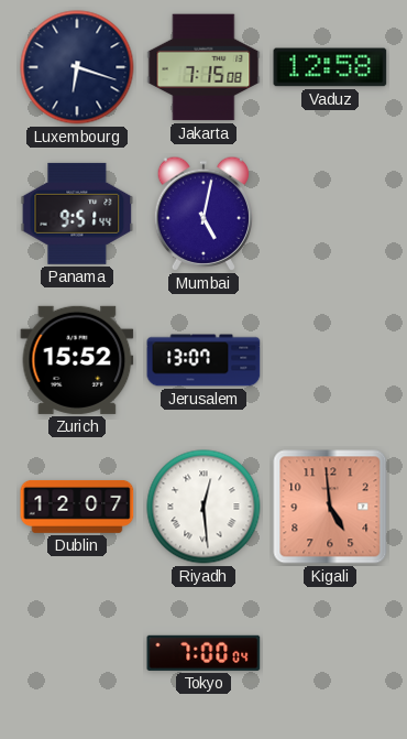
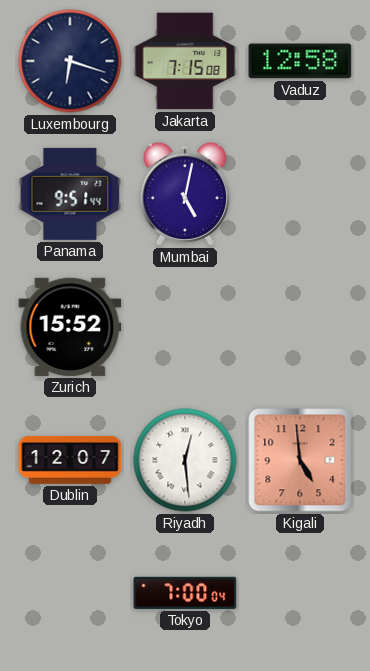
Jerusalem: 13:07 -> none (204, 360)
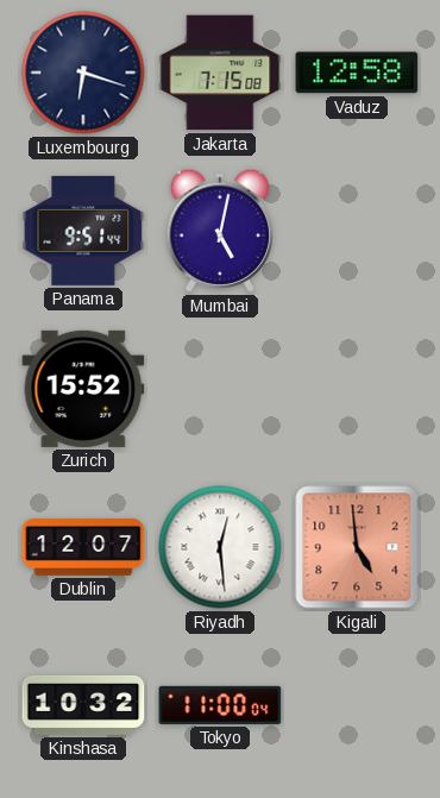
Kinshasa: none -> 10:32 (83, 705)
Tokyo: 7:00 -> 11:00 (220, 705)
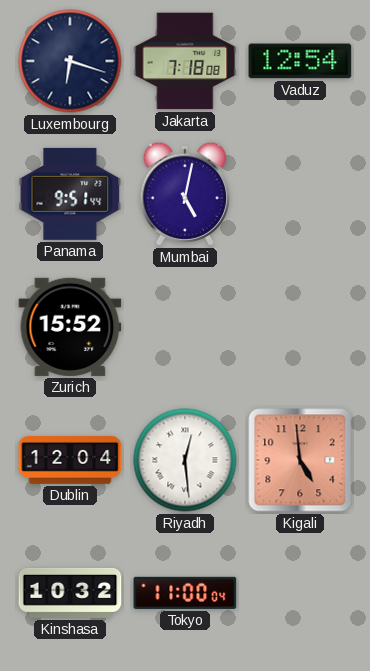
Jakarta: 7:15 -> 7:18 (185, 61)
Vaduz: 12:58 -> 12:54 (300, 61)
Dublin: 12:07 -> 12:04 (70, 460)
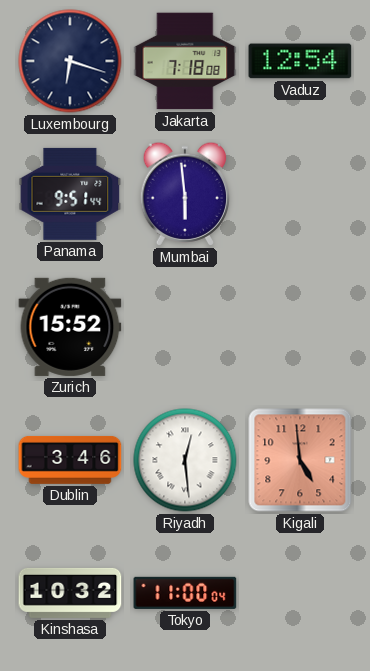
Mumbai: 5:02 -> 5:59 (184, 194)
Dublin: 12:04 -> 3:46 (70, 460)
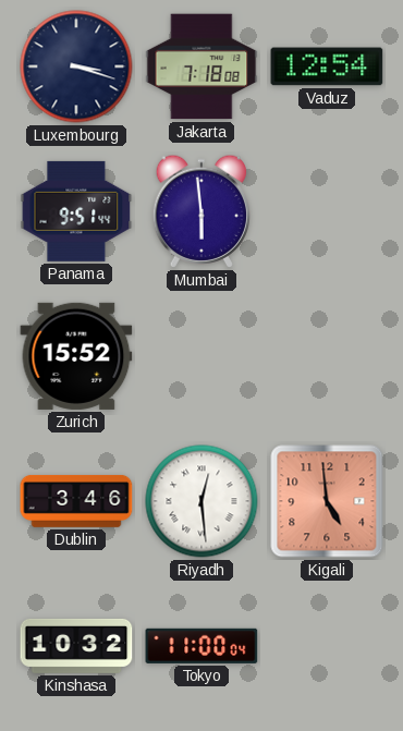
Luxembourg: 6:18 -> 3:18 (76, 66)
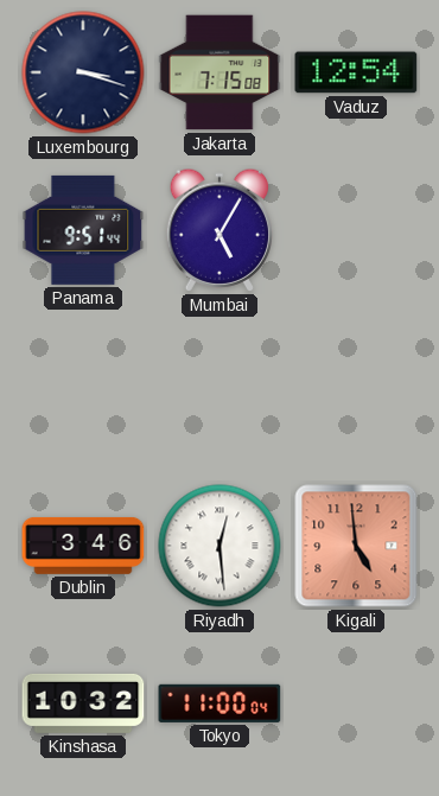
Jakarta: 7:18 -> 7:15 (220, 72)
Mumbai: 5:59 -> 5:05 (218, 230)
Zurich: 15:52 -> none (76, 356)
